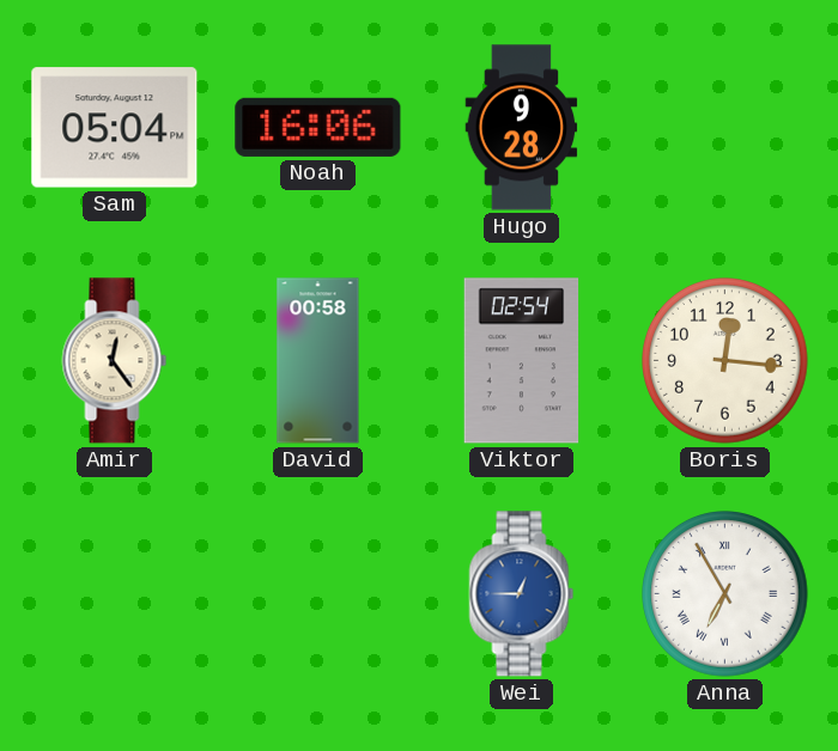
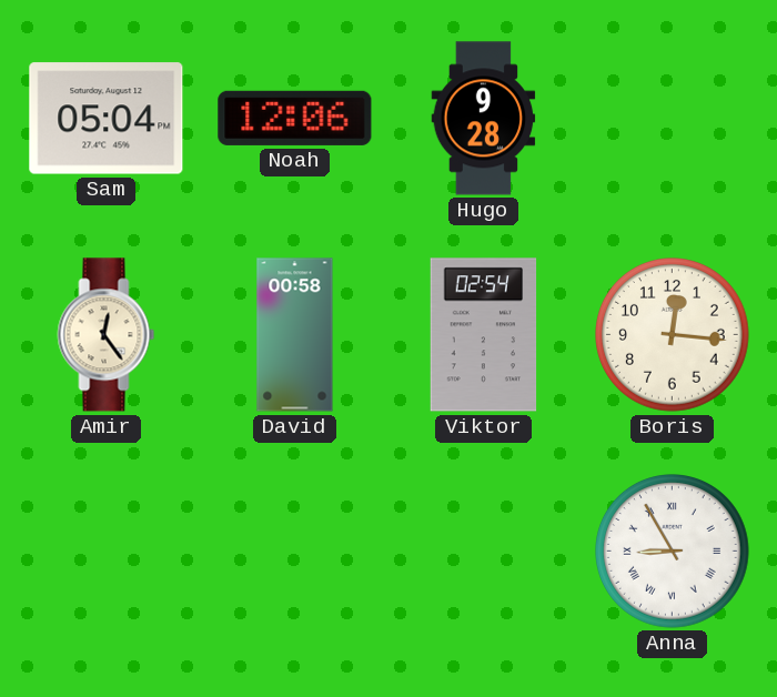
Noah: 16:06 -> 12:06 (295, 118)
Wei: 12:45 -> none (522, 594)
Anna: 6:55 -> 8:55 (673, 552)
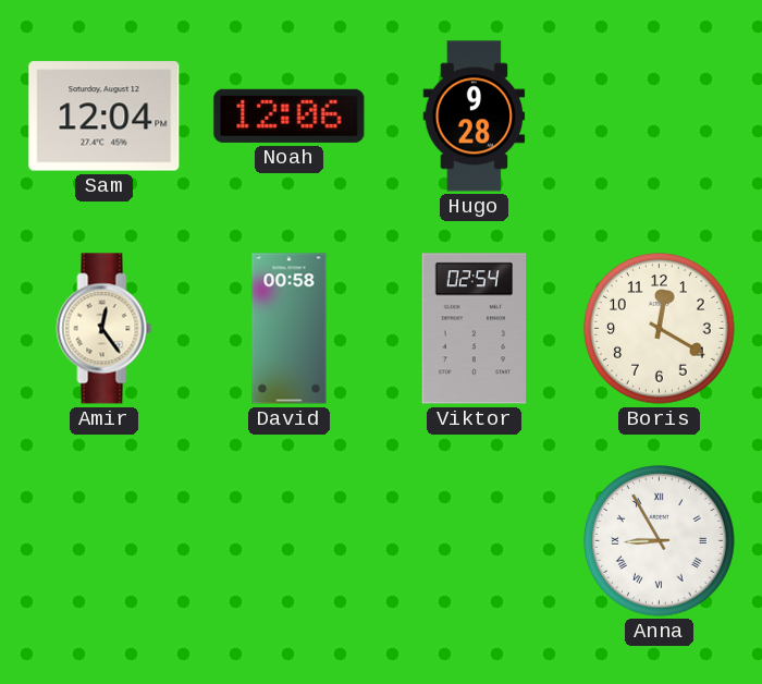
Sam: 05:04 -> 12:04 (105, 117)
Boris: 12:16 -> 12:20 (660, 329)
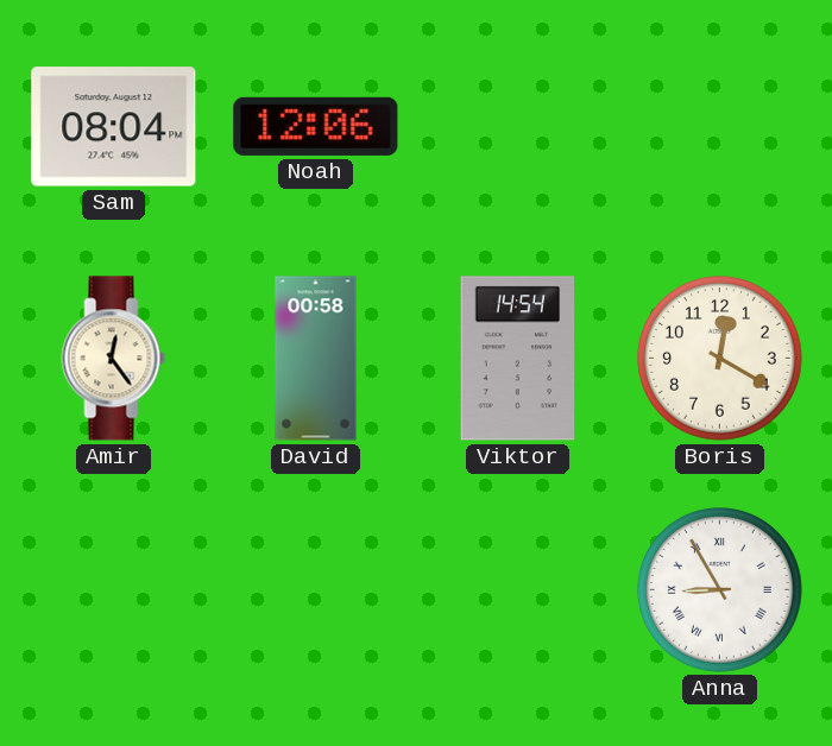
Sam: 12:04 -> 08:04 (114, 127)
Hugo: 9:28 -> none (475, 117)
Viktor: 02:54 -> 14:54 (518, 359)
